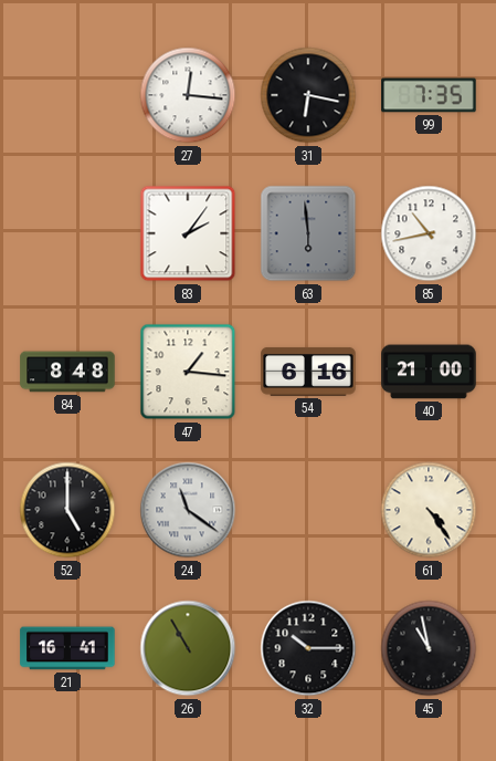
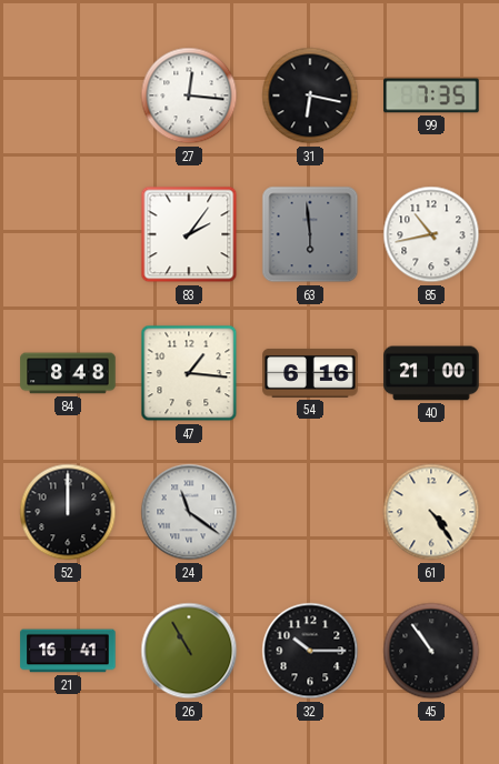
52: 5:00 -> 12:00 (68, 512)
45: 10:58 -> 10:54 (431, 651)
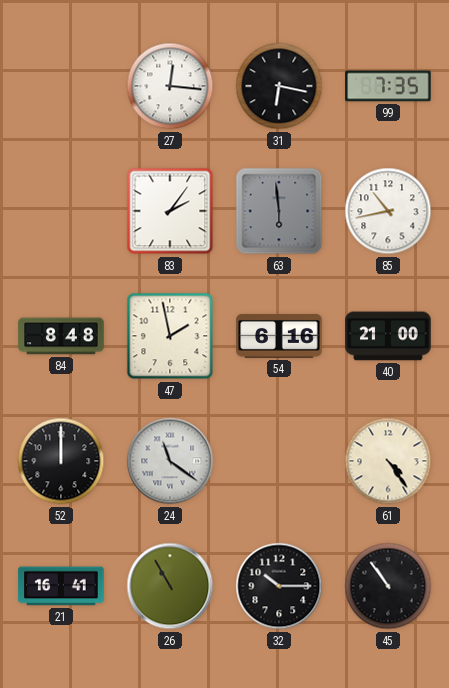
47: 1:16 -> 1:58 (170, 336)
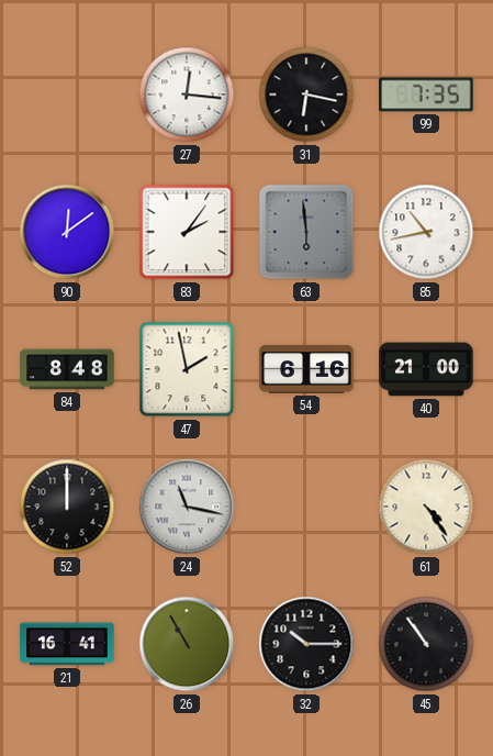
90: none -> 12:09 (67, 232)
24: 11:21 -> 11:17 (187, 507)
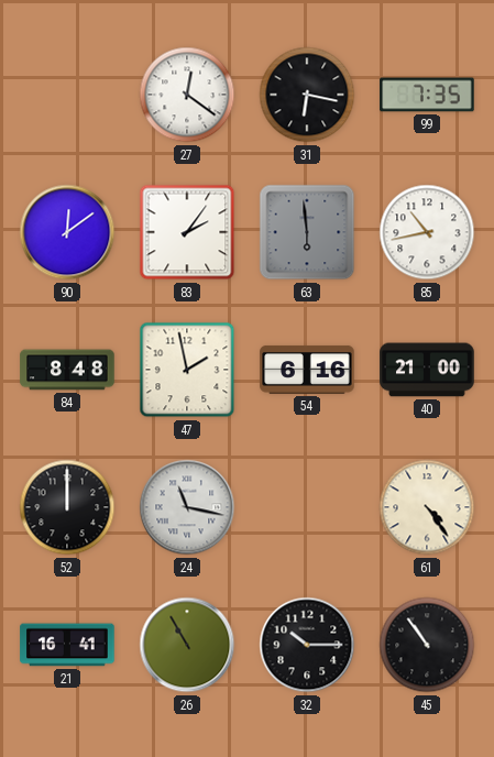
27: 12:16 -> 12:21 (187, 95)
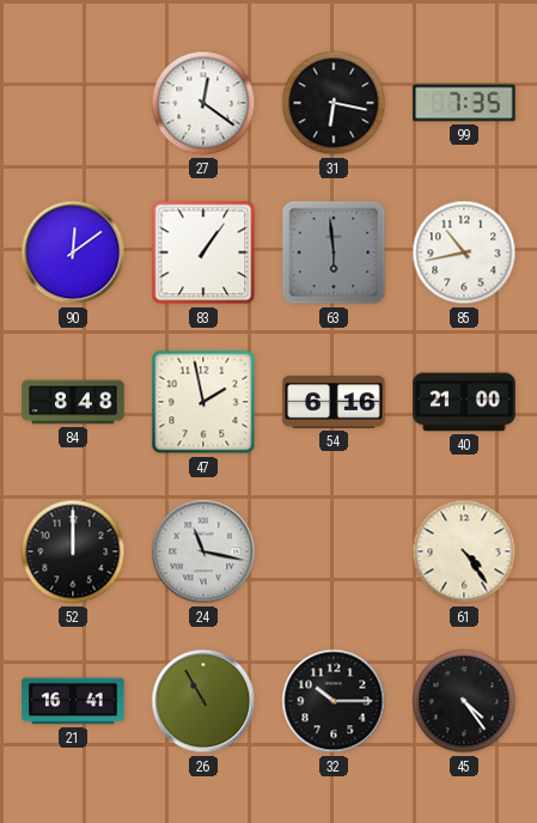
83: 2:06 -> 1:06 (203, 252)
45: 10:54 -> 4:24 (464, 701)
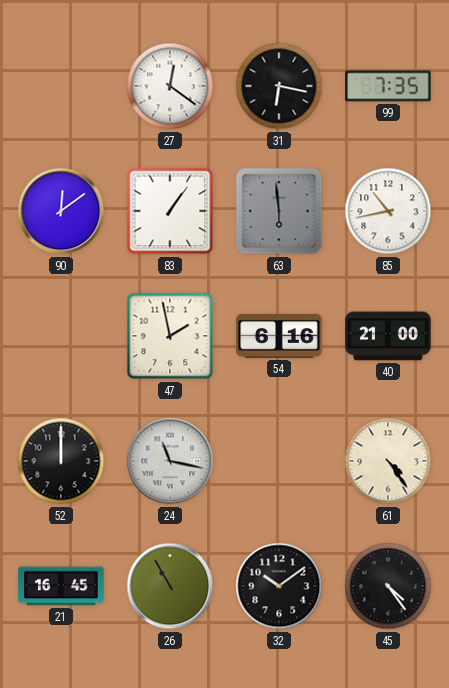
84: 8:48 -> none (73, 402)
21: 16:41 -> 16:45 (61, 586)
32: 10:15 -> 10:09 (279, 586)
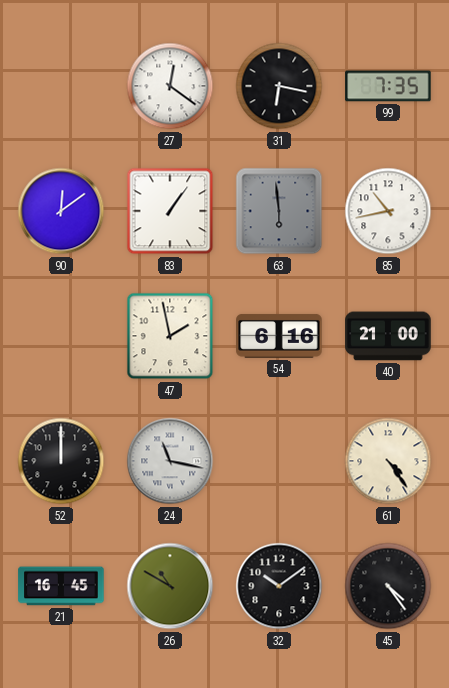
26: 10:55 -> 10:50 (170, 586)
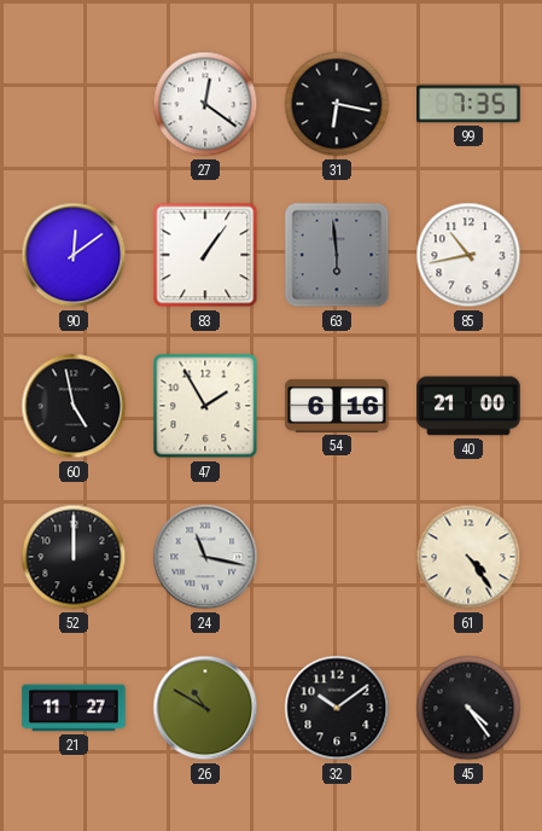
60: none -> 4:58 (74, 406)
47: 1:58 -> 1:55 (205, 406)
21: 16:45 -> 11:27 (74, 708)
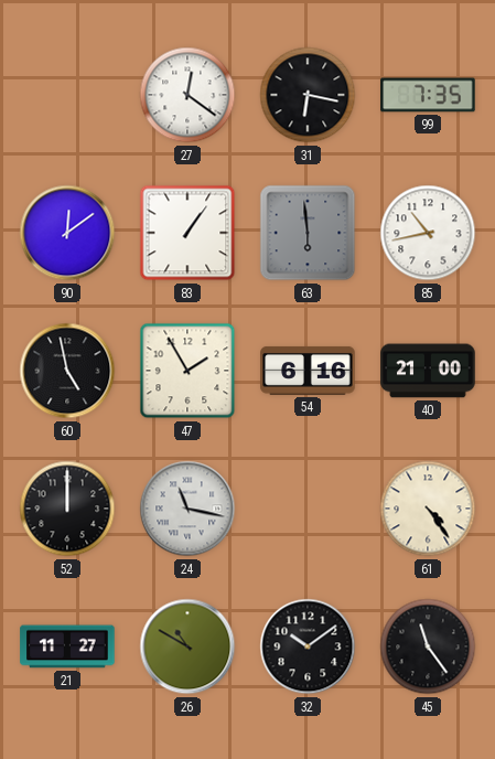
45: 4:24 -> 11:24 (428, 646)
